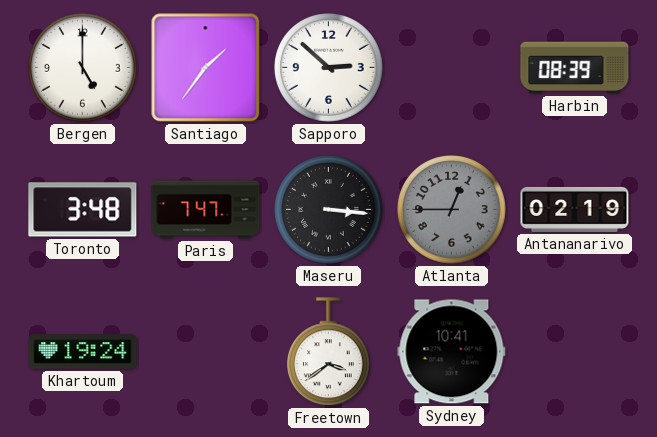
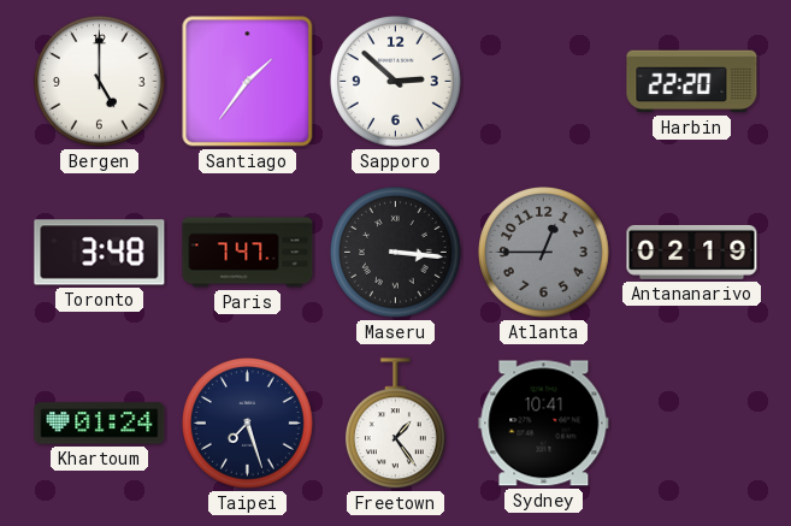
Harbin: 08:39 -> 22:20 (692, 82)
Khartoum: 19:24 -> 01:24 (100, 424)
Taipei: none -> 7:27 (248, 424)
Freetown: 3:39 -> 1:24 (395, 424)
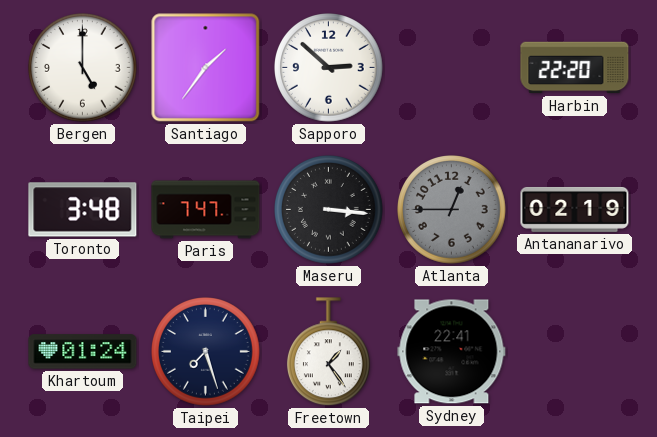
Sydney: 10:41 -> 22:41 (452, 352)
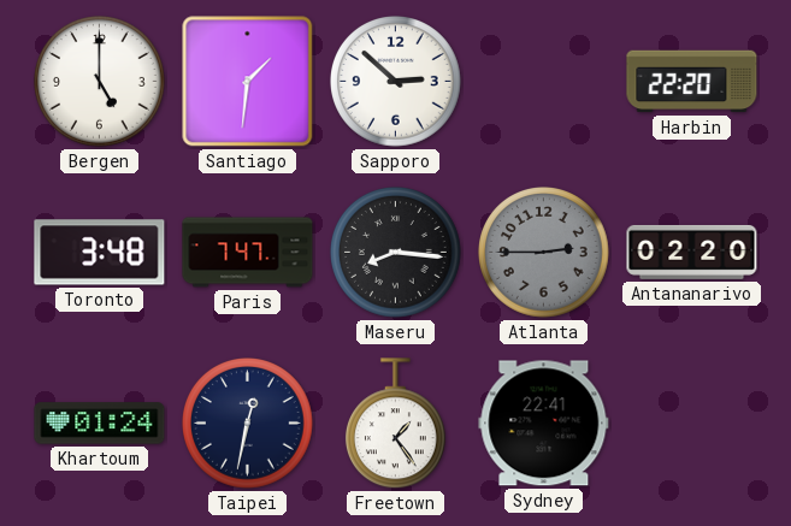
Santiago: 1:36 -> 1:31 (248, 82)
Maseru: 3:16 -> 8:16 (396, 253)
Atlanta: 12:45 -> 2:45 (544, 253)
Antananarivo: 02:19 -> 02:20 (692, 252)
Taipei: 7:27 -> 12:32 (248, 424)
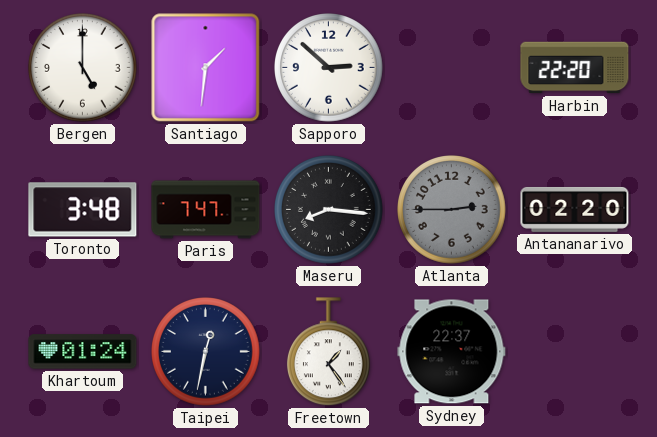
Sydney: 22:41 -> 22:37 (452, 352)
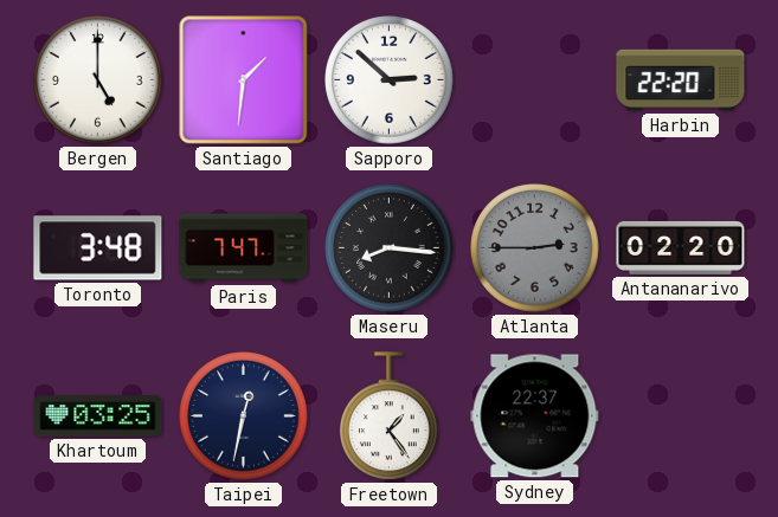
Khartoum: 01:24 -> 03:25 (98, 416)
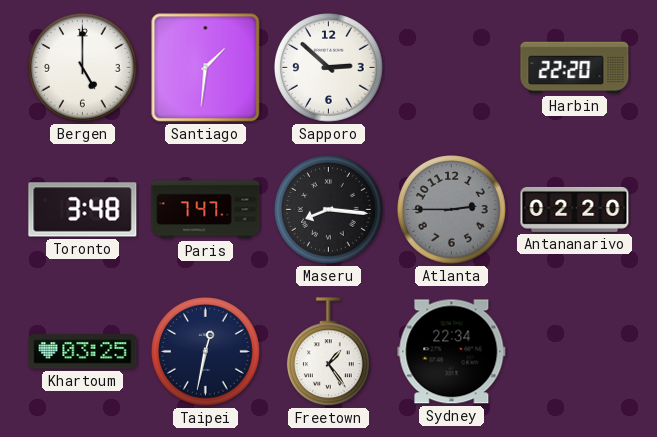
Sydney: 22:37 -> 22:34 (452, 352)
